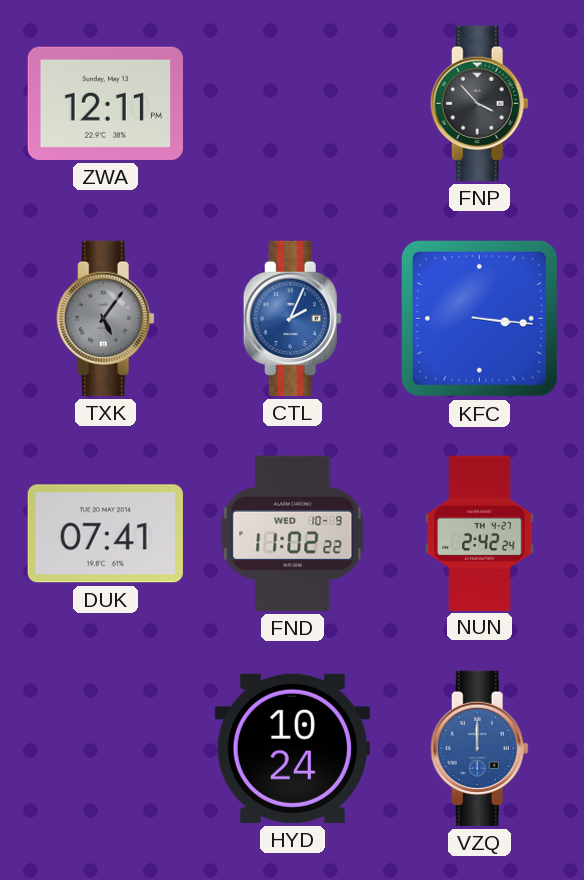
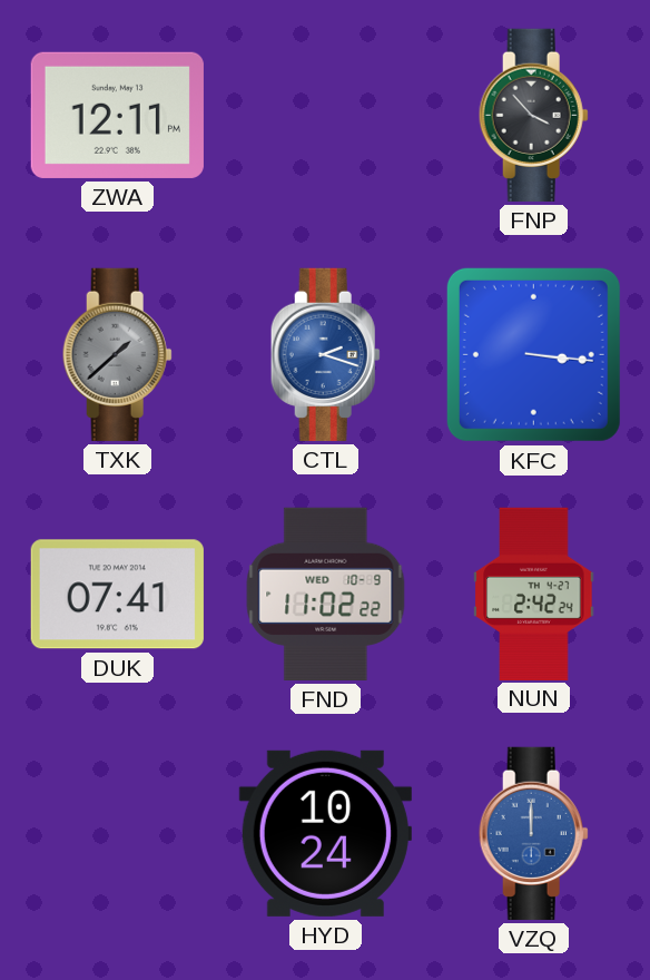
TXK: 5:06 -> 1:38 (117, 354)
CTL: 2:04 -> 2:18 (325, 354)
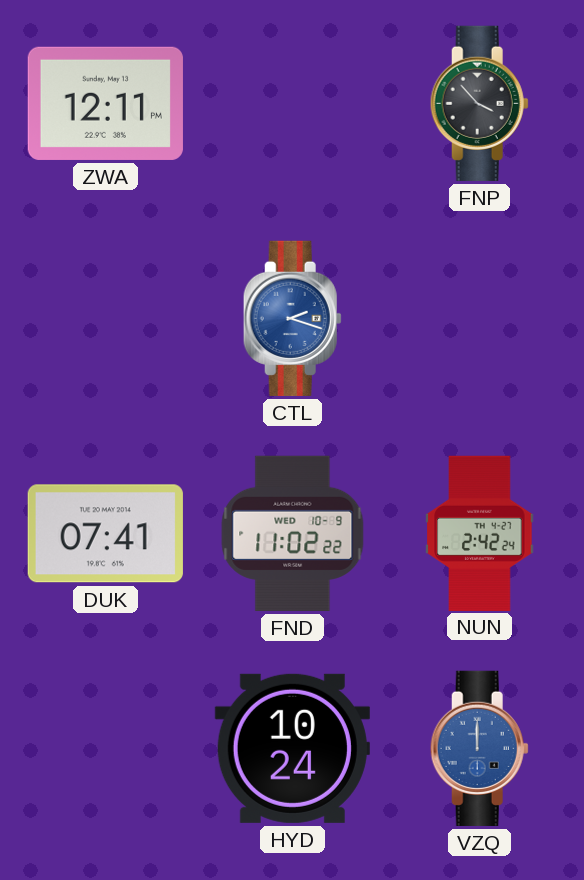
TXK: 1:38 -> none (117, 354)
KFC: 3:16 -> none (533, 354)
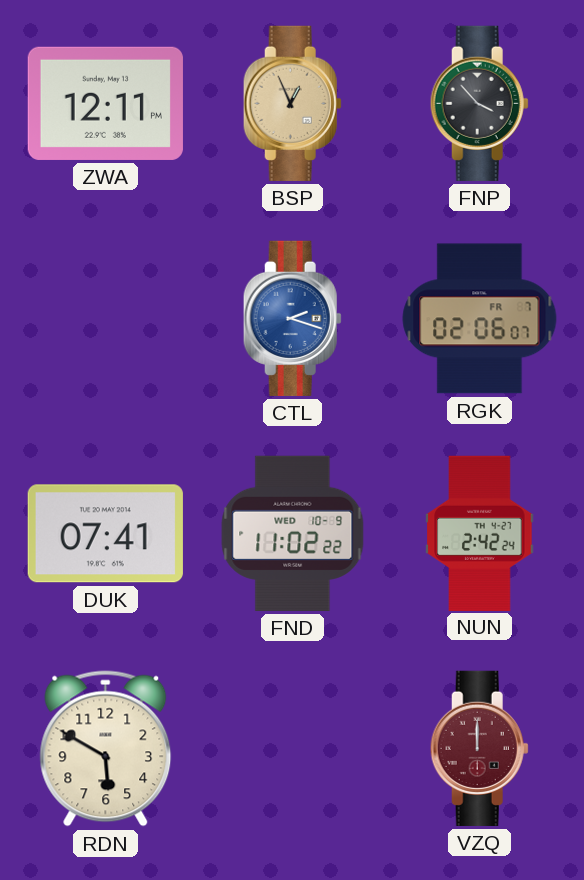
BSP: none -> 12:56 (292, 103)
RGK: none -> 02:06 (480, 319)
RDN: none -> 5:50 (106, 749)
HYD: 10:24 -> none (292, 748)
VZQ dial: blue -> burgundy (479, 748)
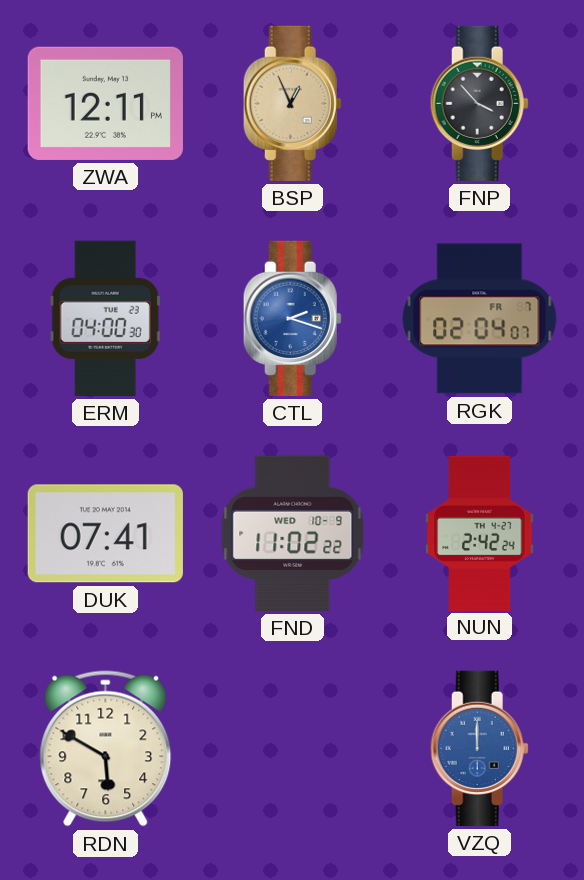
ERM: none -> 04:00 (105, 318)
RGK: 02:06 -> 02:04 (480, 319)
VZQ dial: burgundy -> blue (479, 748)
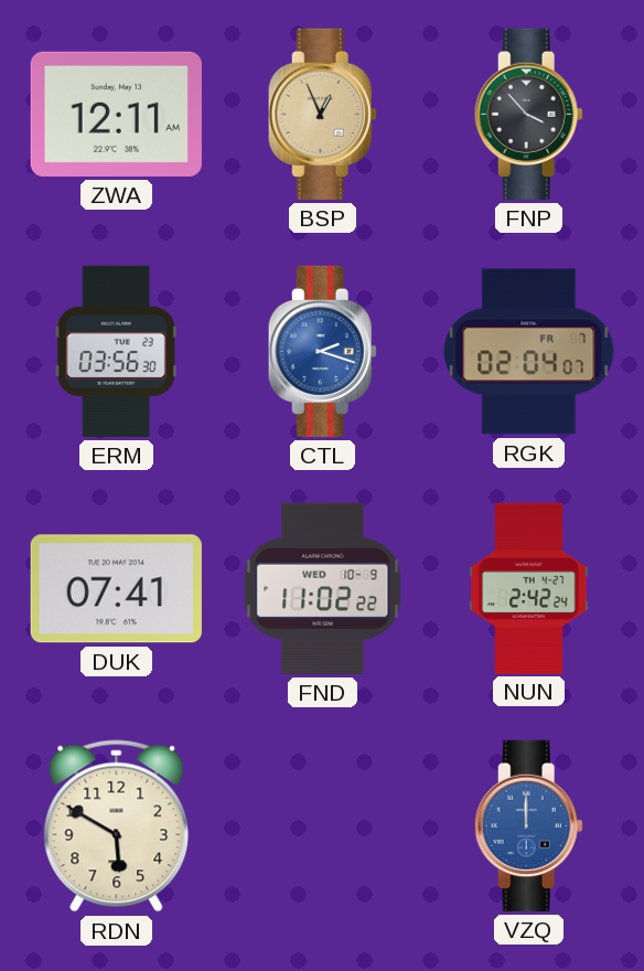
ZWA: 12:11 PM -> 12:11 AM (116, 114)
ERM: 04:00 -> 03:56 (116, 351)
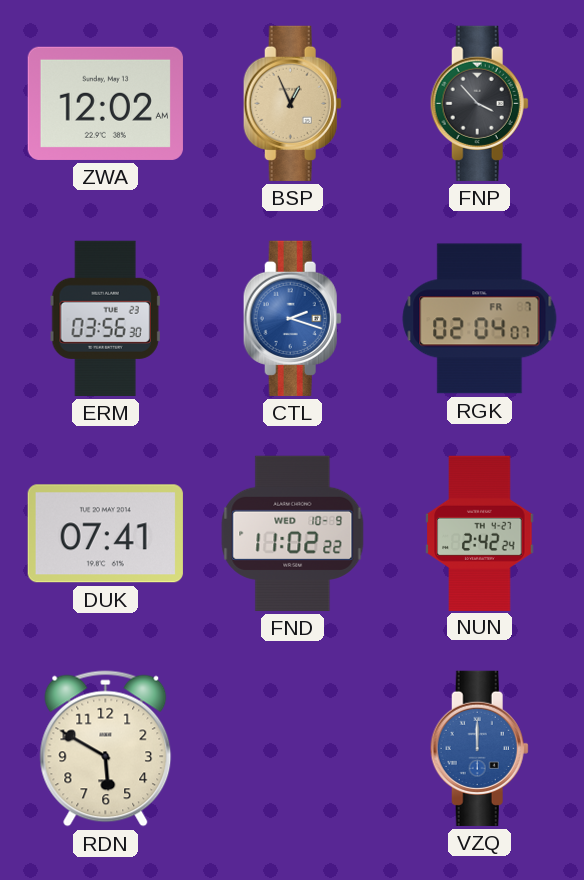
ZWA: 12:11 -> 12:02 (105, 103)
